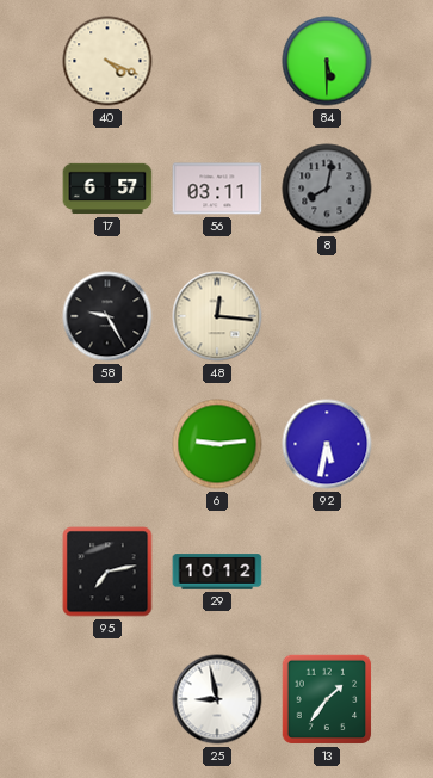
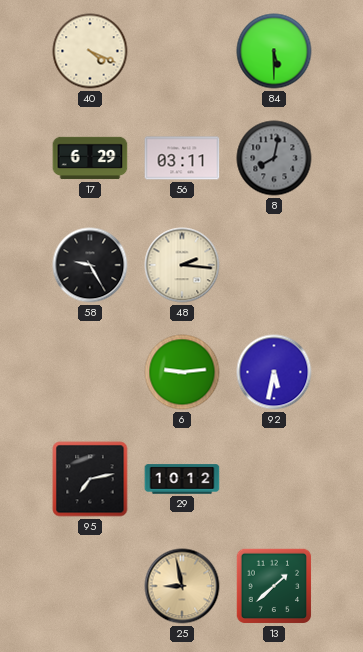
17: 6:57 -> 6:29 (90, 158)
48: 12:16 -> 2:16 (182, 265)
25 dial: white -> champagne (182, 586)
13: 1:36 -> 1:38 (274, 586)
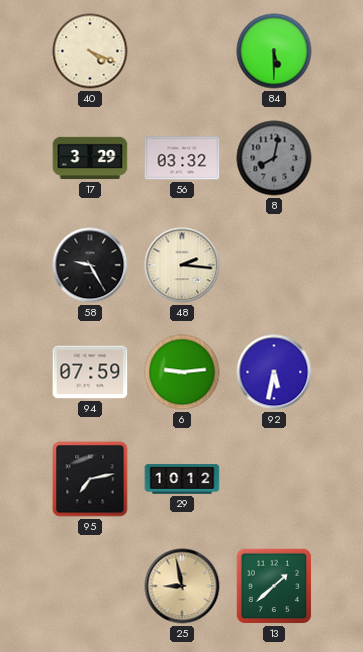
17: 6:29 -> 3:29 (90, 158)
56: 03:11 -> 03:32 (182, 158)
94: none -> 07:59 (90, 372)
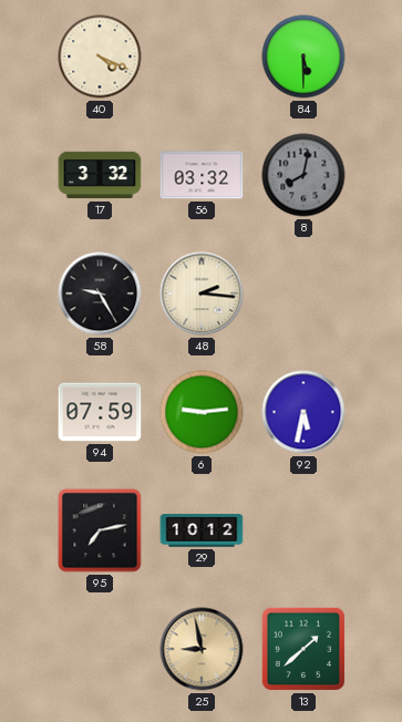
17: 3:29 -> 3:32 (100, 175)
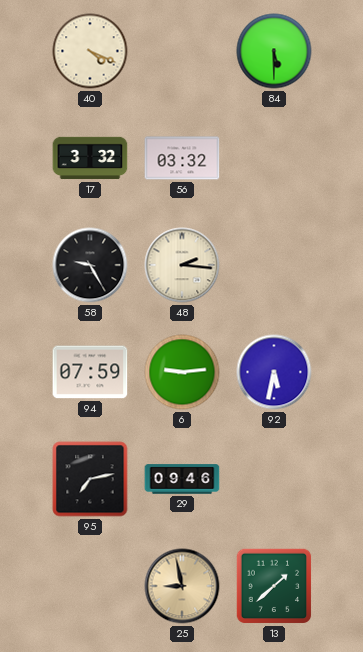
8: 8:02 -> none (303, 175)
29: 10:12 -> 09:46 (182, 479)
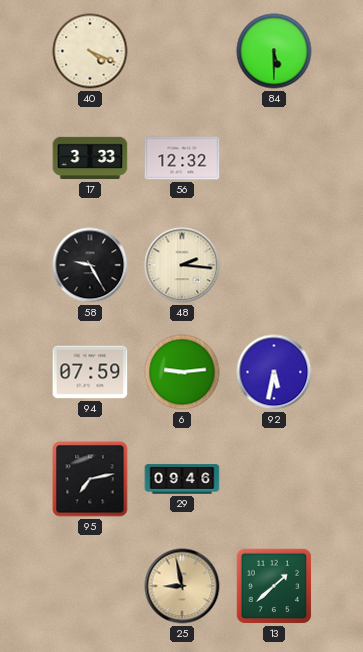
17: 3:32 -> 3:33 (90, 158)
56: 03:32 -> 12:32 (182, 158)
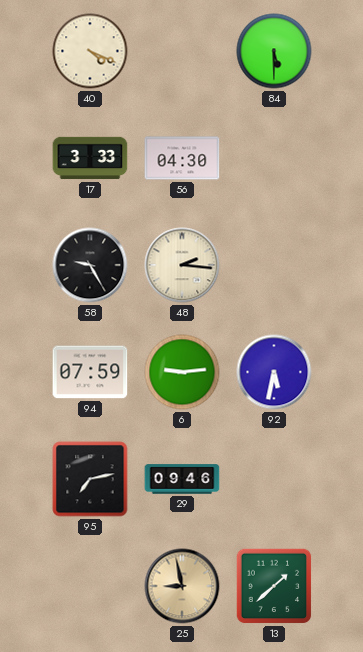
56: 12:32 -> 04:30 (182, 158)
